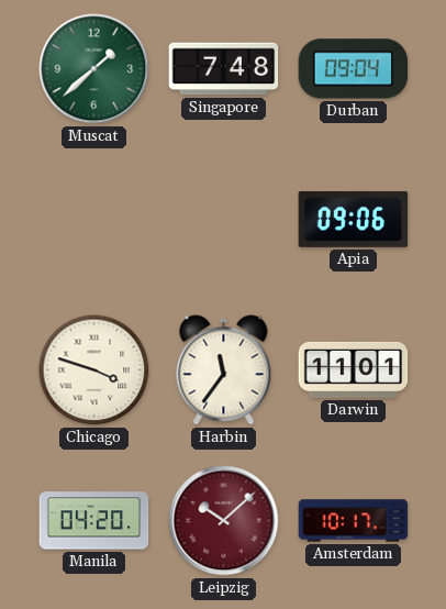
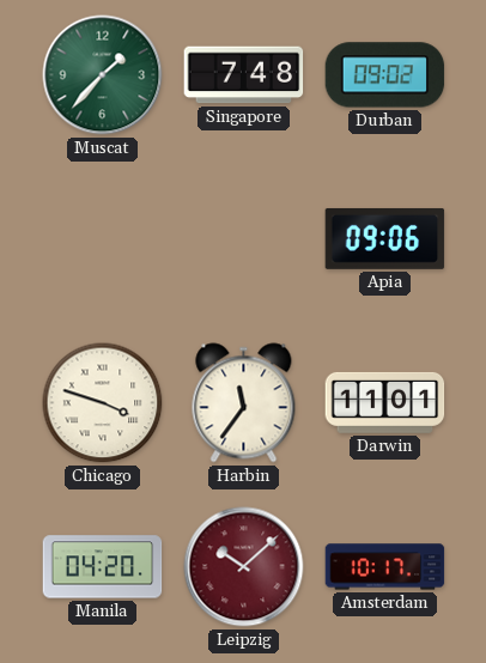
Muscat: 1:38 -> 1:37 (103, 75)
Durban: 09:04 -> 09:02 (385, 75)
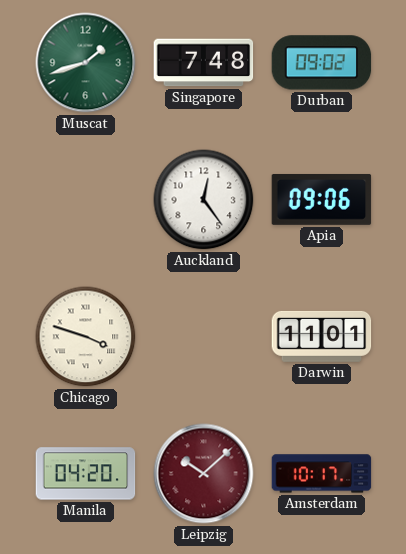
Muscat: 1:37 -> 1:42 (86, 63)
Auckland: none -> 12:24 (204, 200)
Harbin: 11:36 -> none (244, 403)
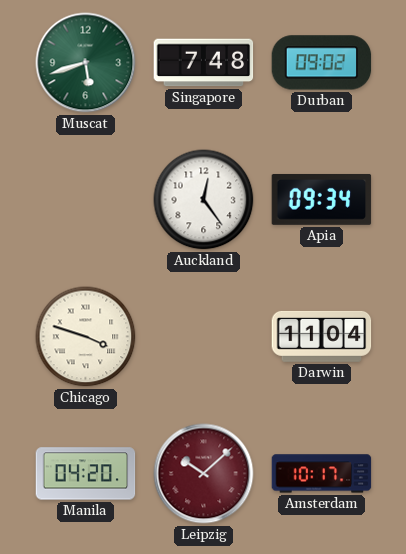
Muscat: 1:42 -> 5:42 (86, 63)
Apia: 09:06 -> 09:34 (322, 199)
Darwin: 11:01 -> 11:04 (322, 336)
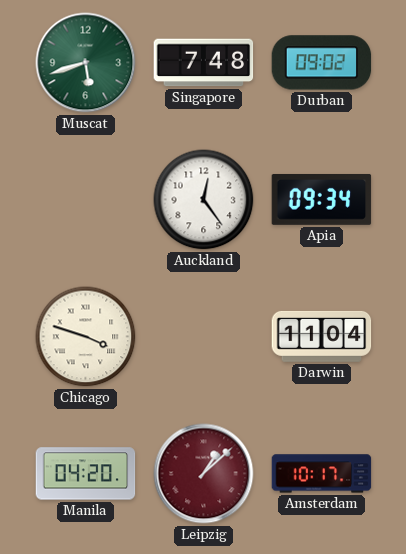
Leipzig: 10:08 -> 1:08 (204, 474)
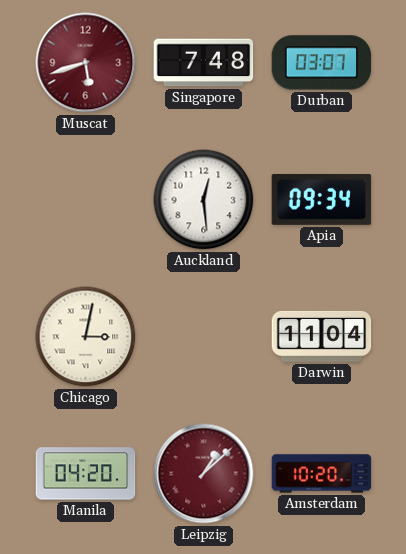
Muscat dial: green -> burgundy (86, 63)
Durban: 09:02 -> 03:07 (322, 63)
Auckland: 12:24 -> 12:29 (204, 200)
Chicago: 3:48 -> 3:02 (86, 337)
Amsterdam: 10:17 -> 10:20 (322, 474)
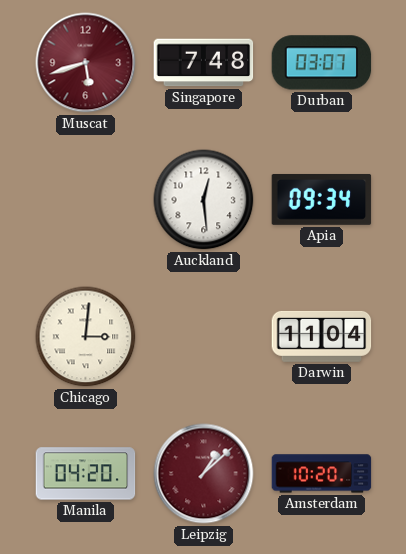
Chicago: 3:02 -> 3:01 (86, 337)
